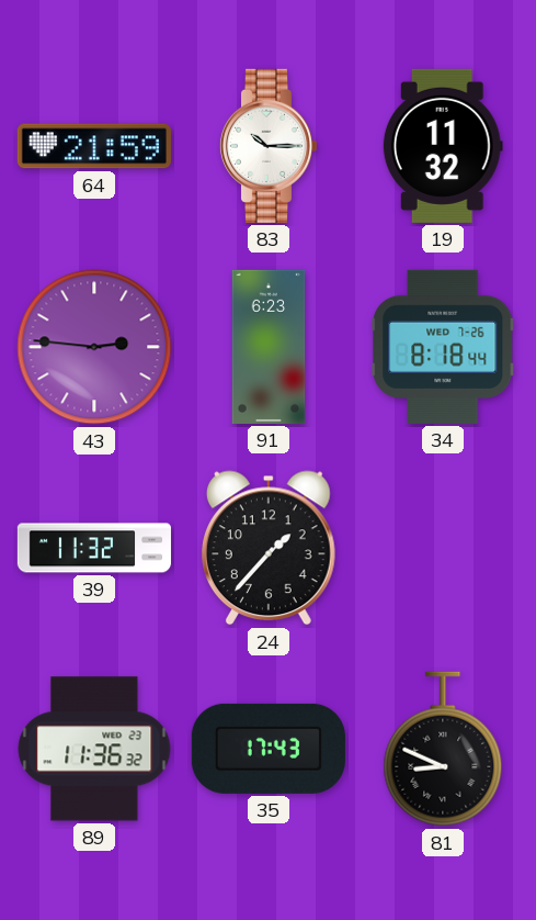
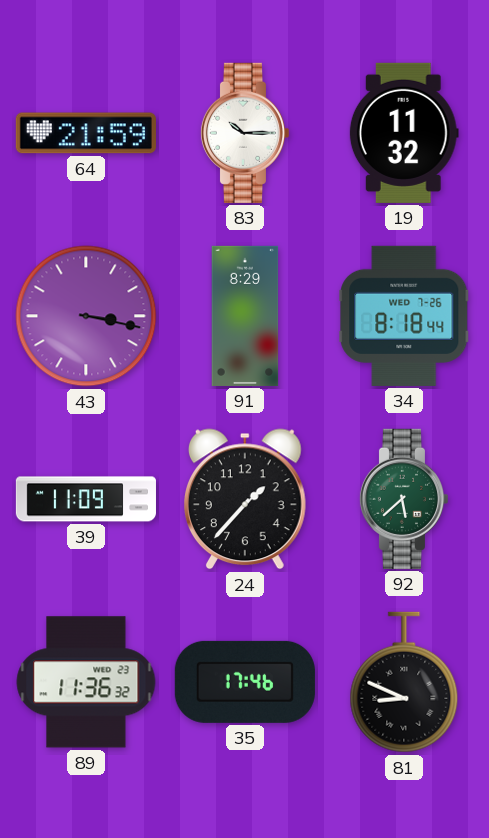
43: 2:46 -> 3:17 (86, 316)
91: 6:23 -> 8:29 (245, 316)
39: 11:32 -> 11:09 (86, 499)
92: none -> 5:38 (403, 499)
35: 17:43 -> 17:46 (245, 682)
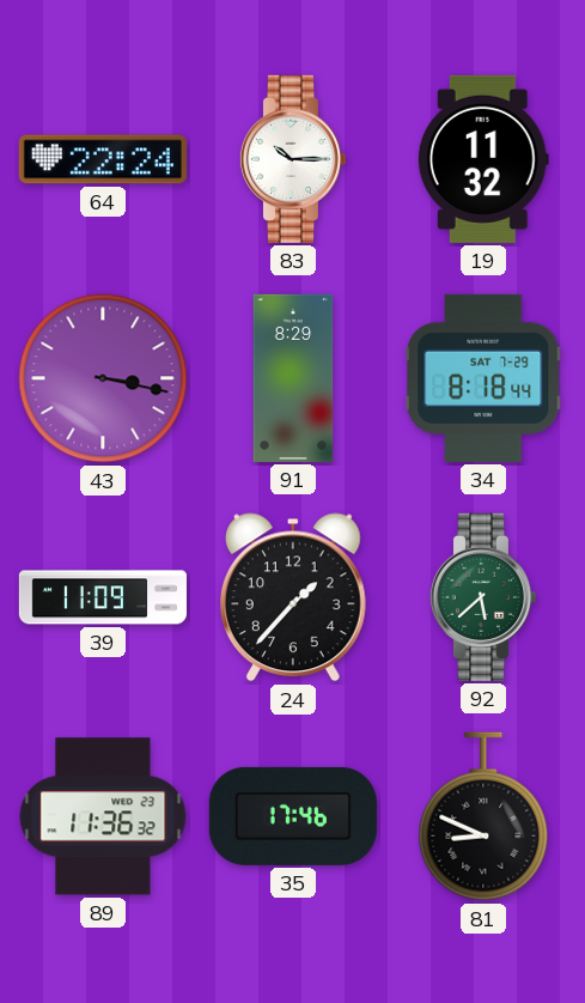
64: 21:59 -> 22:24 (103, 159)
34 date: WED 7-26 -> SAT 7-29 (483, 378)
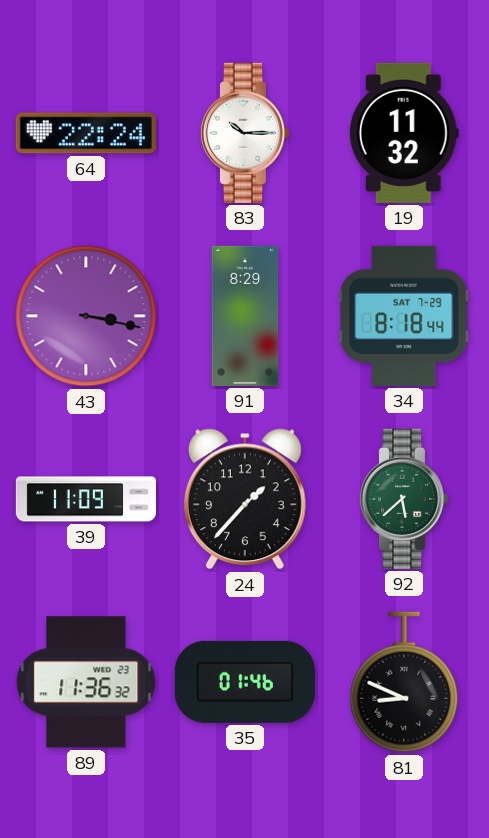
35: 17:46 -> 01:46 (245, 682)
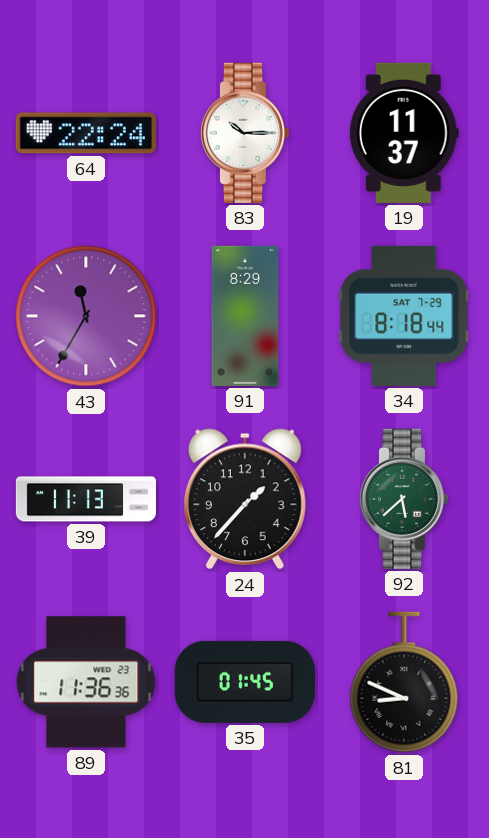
19: 11:32 -> 11:37 (404, 133)
43: 3:17 -> 11:35 (86, 316)
39: 11:09 -> 11:13 (86, 499)
89: 11:36:32 -> 11:36:36 (86, 682)
35: 01:46 -> 01:45 (245, 682)
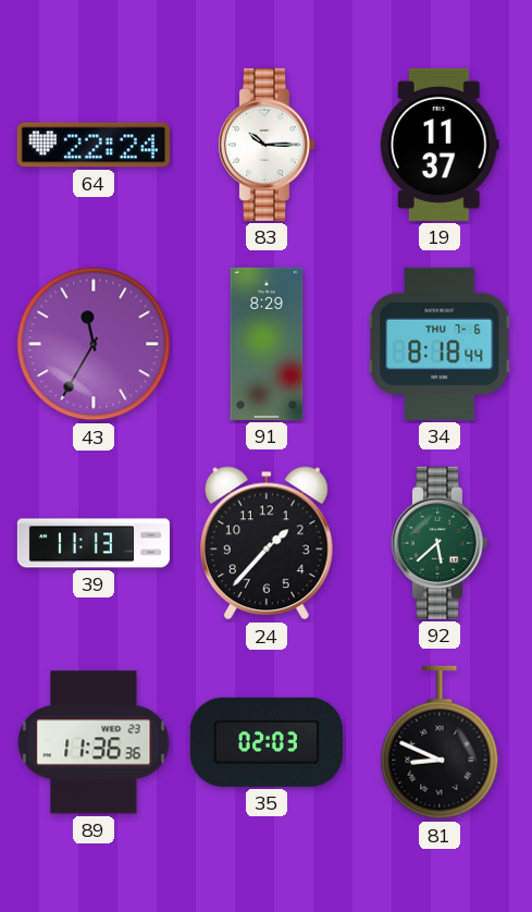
34 date: SAT 7-29 -> THU 7-6 (440, 344)
35: 01:45 -> 02:03 (267, 742)
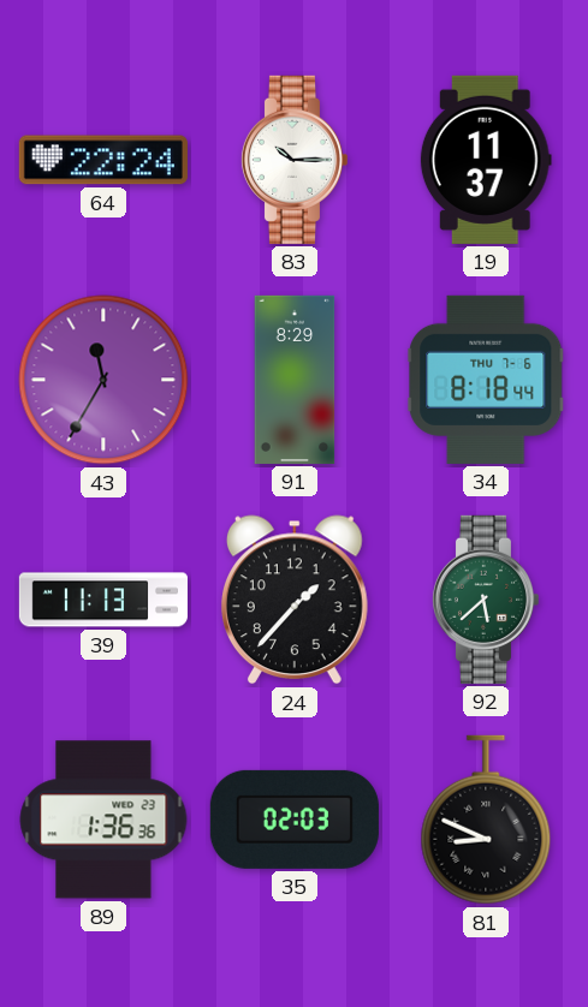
89: 11:36 -> 1:36 (103, 820)
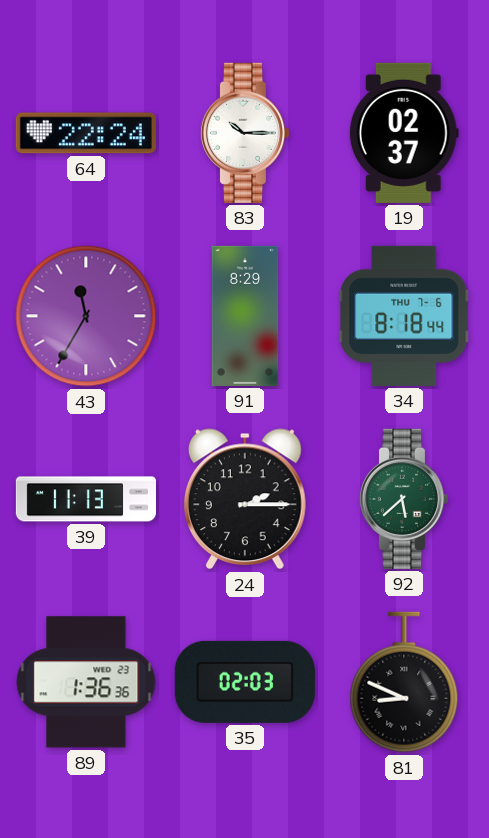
19: 11:37 -> 02:37 (404, 133)
24: 1:37 -> 2:15 (245, 499)
